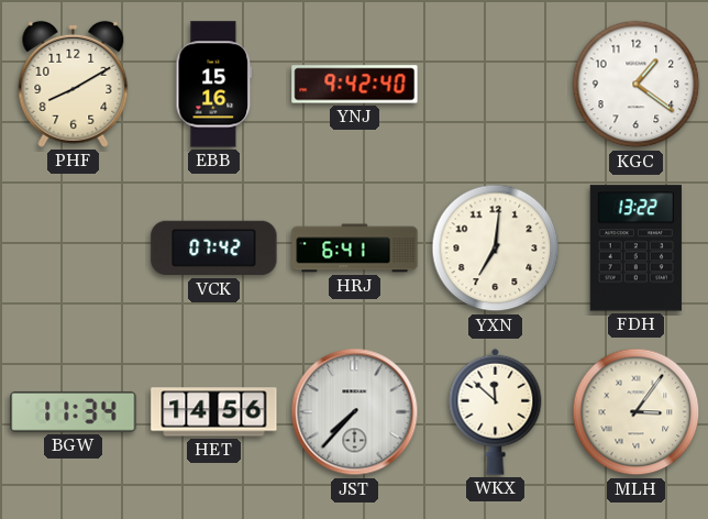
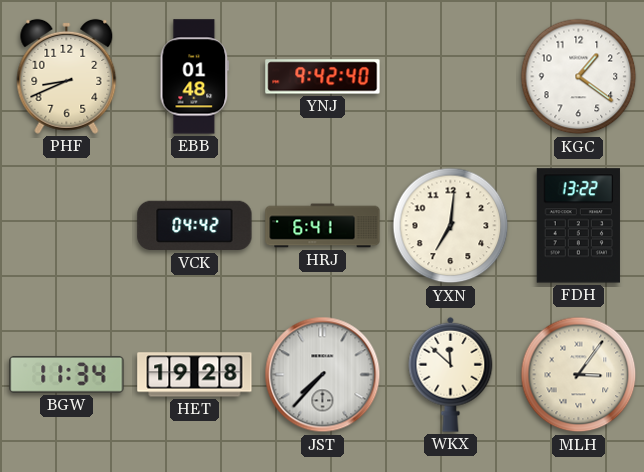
PHF: 8:10 -> 8:41 (67, 76)
EBB: 15:16 -> 01:48 (195, 77)
VCK: 07:42 -> 04:42 (195, 226)
HET: 14:56 -> 19:28 (195, 375)
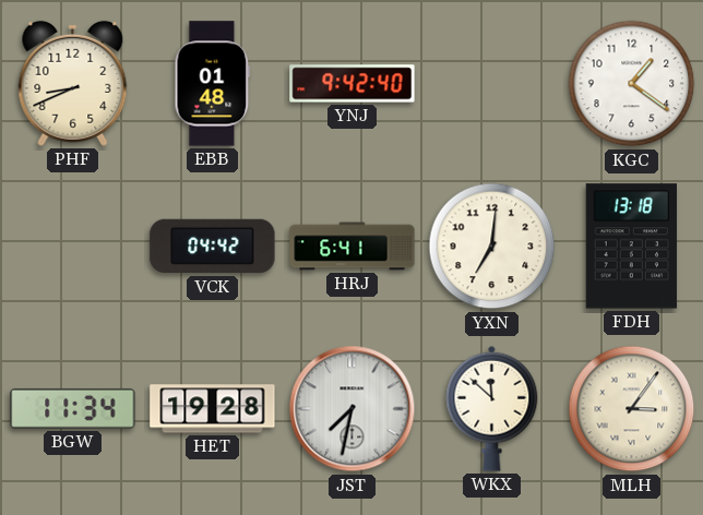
FDH: 13:22 -> 13:18 (631, 247)
JST: 7:37 -> 7:32 (353, 409)
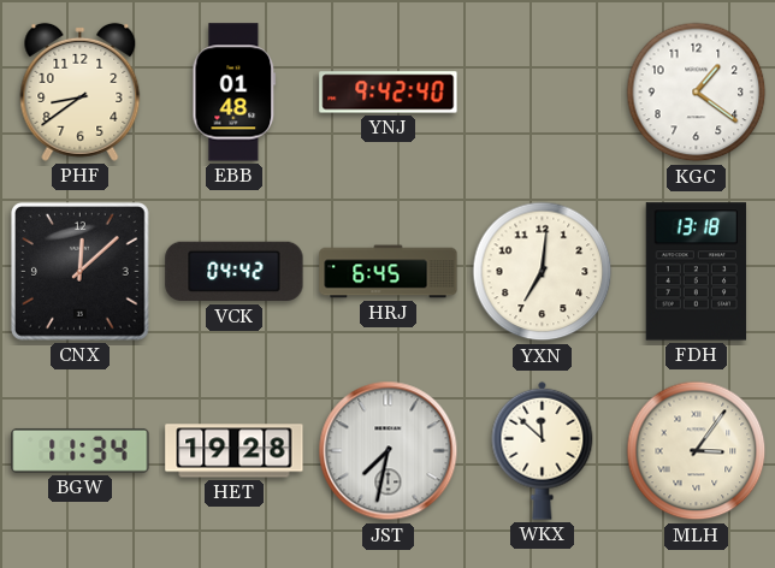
PHF: 8:41 -> 8:39 (81, 91)
CNX: none -> 12:08 (81, 272)
HRJ: 6:41 -> 6:45 (389, 272)
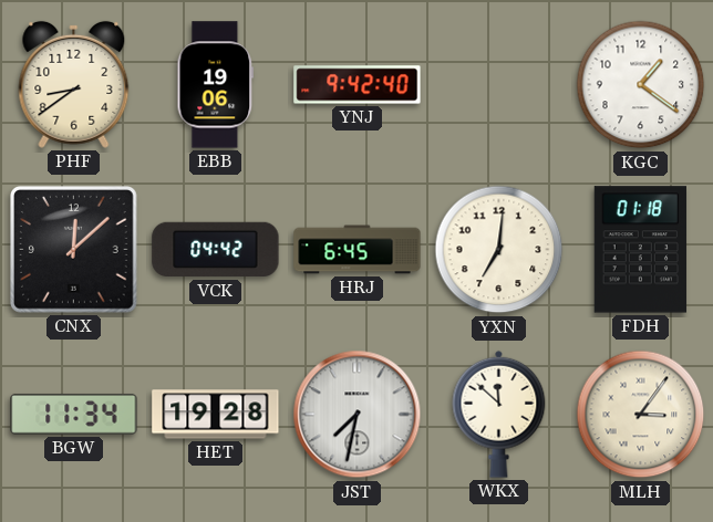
EBB: 01:48 -> 19:06 (216, 85)
FDH: 13:18 -> 01:18 (640, 250)
